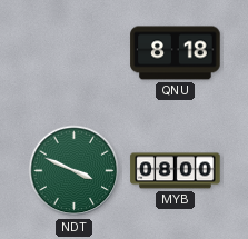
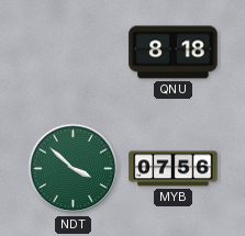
NDT: 3:49 -> 3:52 (74, 169)
MYB: 08:00 -> 07:56 (174, 169)
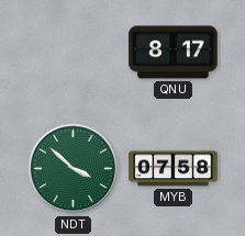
QNU: 8:18 -> 8:17 (174, 53)
MYB: 07:56 -> 07:58 (174, 169)
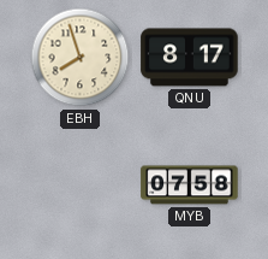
EBH: none -> 7:57 (81, 58)
NDT: 3:52 -> none (74, 169)
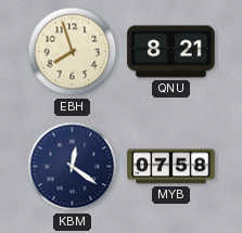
QNU: 8:17 -> 8:21 (171, 52)
KBM: none -> 12:21 (73, 167)
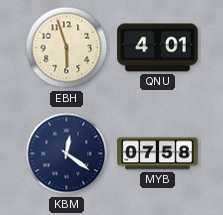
EBH: 7:57 -> 5:57 (67, 48)
QNU: 8:21 -> 4:01 (158, 48)
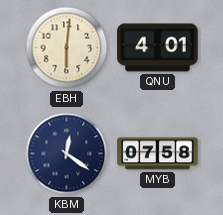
EBH: 5:57 -> 6:01 (67, 48)
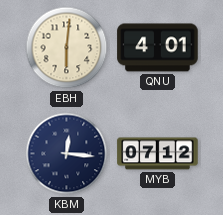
KBM: 12:21 -> 12:16 (67, 154)
MYB: 07:58 -> 07:12 (158, 154)
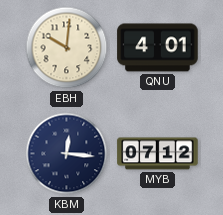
EBH: 6:01 -> 10:01 (67, 48)
